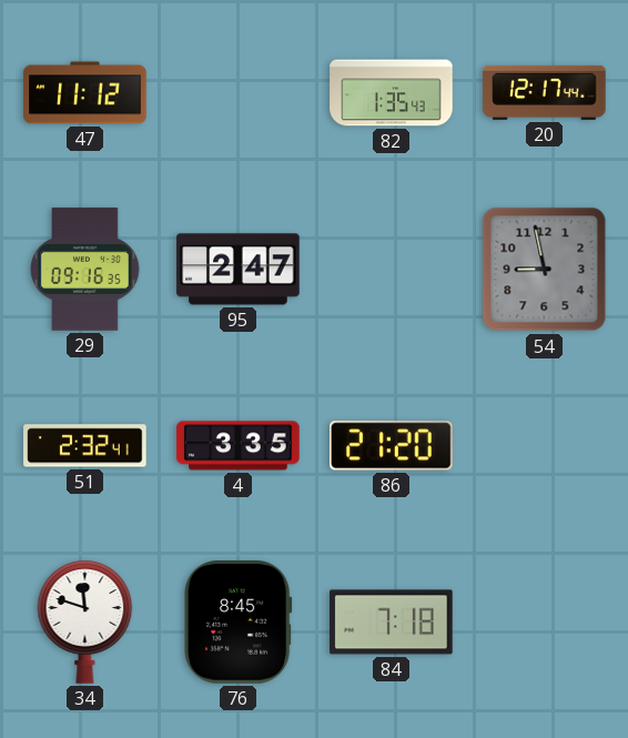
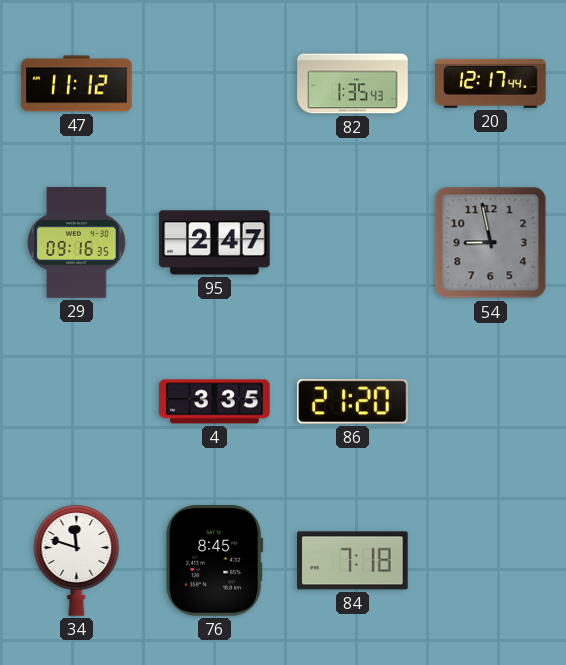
51: 2:32 -> none (85, 446)
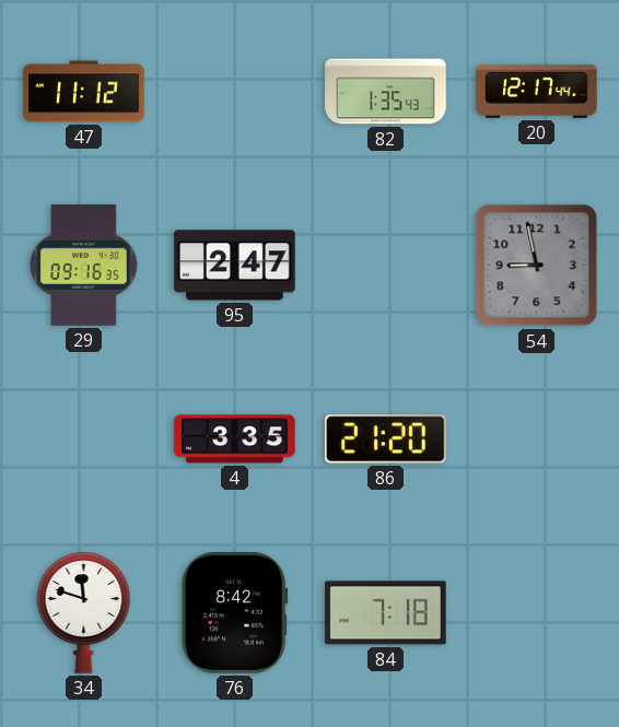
76: 8:45 -> 8:42 (235, 613)
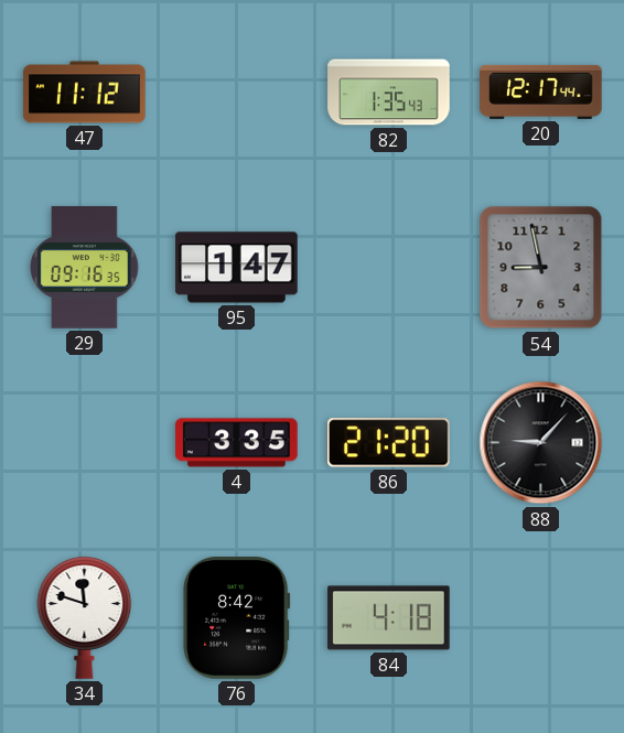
95: 2:47 -> 1:47 (237, 268)
88: none -> 9:07 (541, 443)
84: 7:18 -> 4:18 (389, 618)
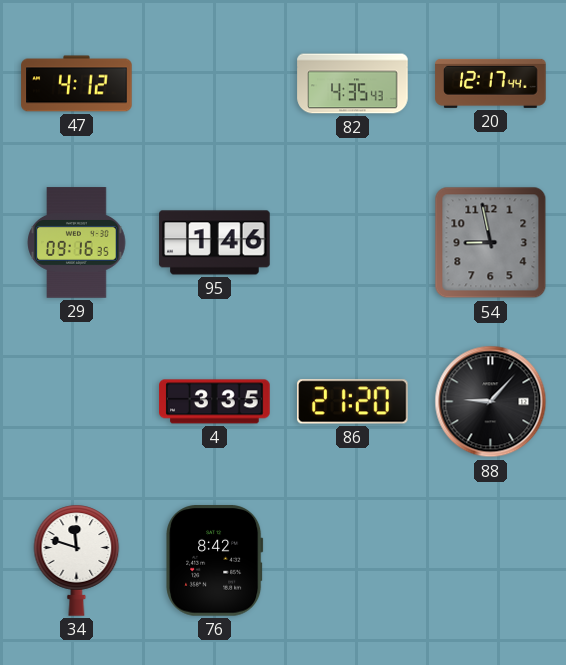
47: 11:12 -> 4:12 (77, 84)
82: 1:35 -> 4:35 (353, 84)
95: 1:47 -> 1:46 (215, 243)
84: 4:18 -> none (389, 618)
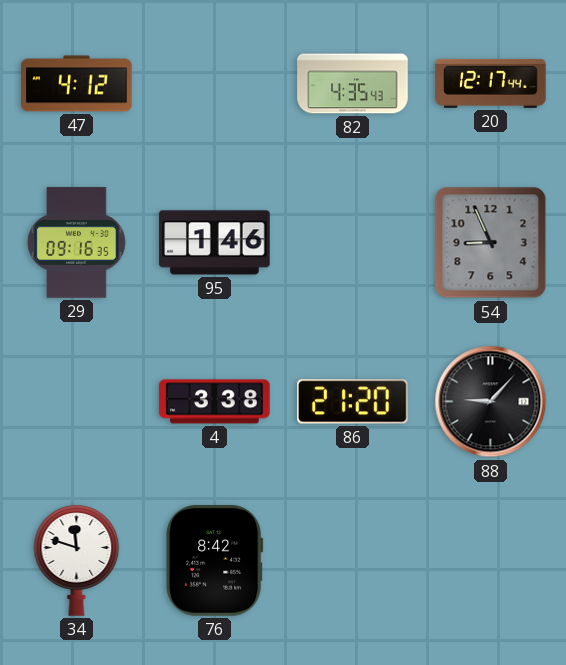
54: 8:58 -> 8:56 (491, 243)
4: 3:35 -> 3:38 (215, 402)
